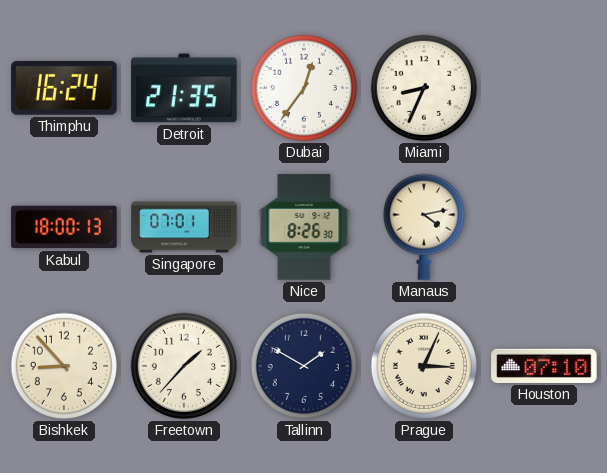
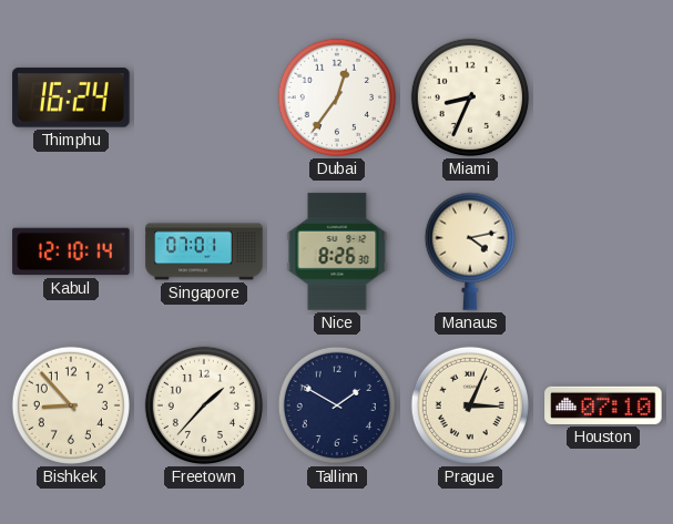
Detroit: 21:35 -> none (184, 88)
Kabul: 18:00 -> 12:10 (71, 251)
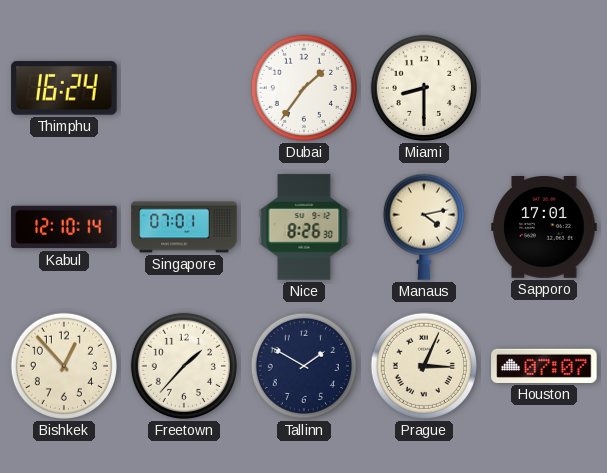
Dubai: 12:36 -> 1:36 (304, 88)
Miami: 8:34 -> 8:30 (424, 88)
Sapporo: none -> 17:01 (544, 228)
Bishkek: 8:53 -> 12:53 (64, 366)
Houston: 07:10 -> 07:07 (544, 366)
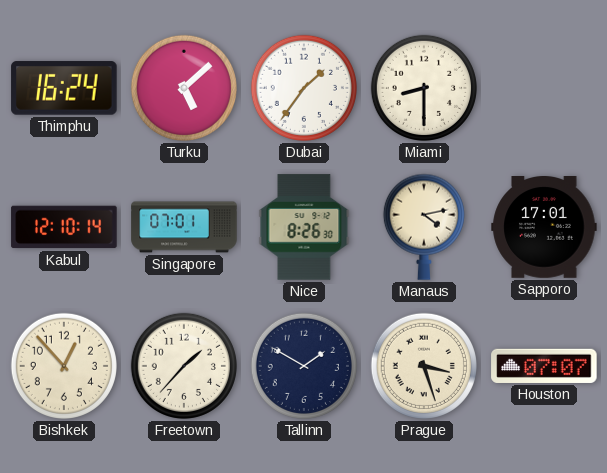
Turku: none -> 5:08 (184, 88)
Prague: 3:04 -> 3:27 (424, 366)
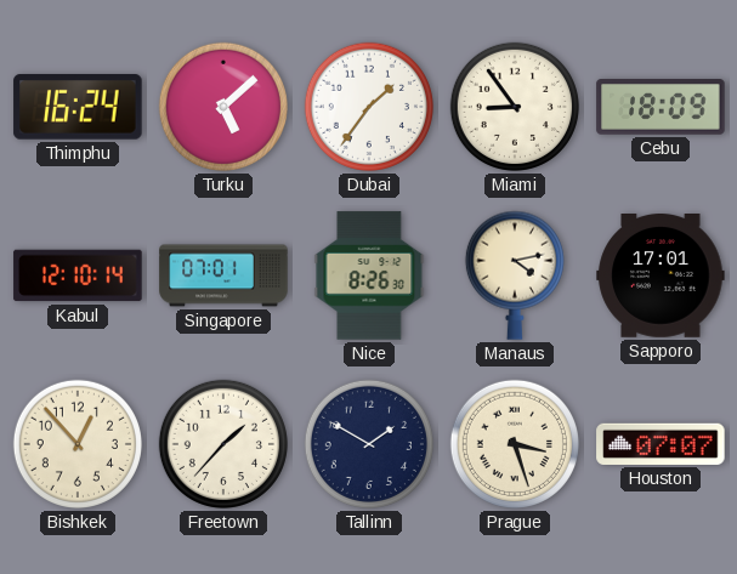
Miami: 8:30 -> 8:54 (515, 107)
Cebu: none -> 18:09 (661, 108)
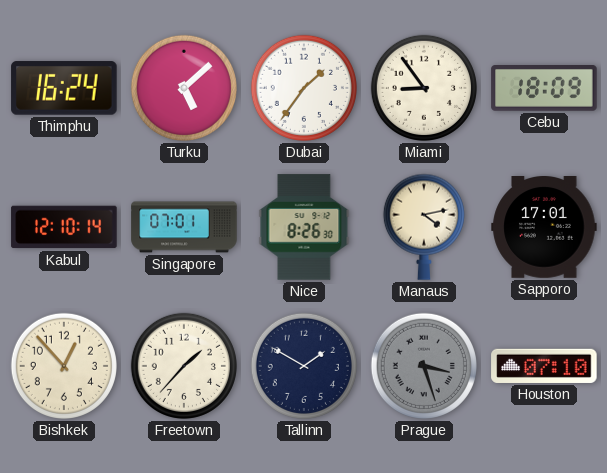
Prague dial: cream -> grey (424, 366)
Houston: 07:07 -> 07:10 (544, 366)
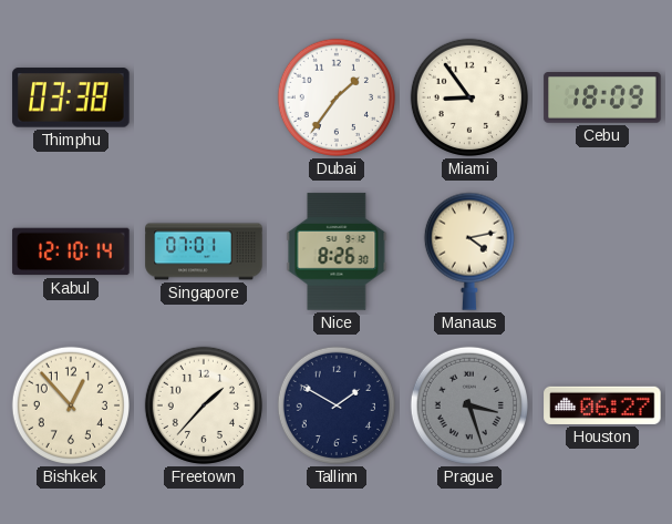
Thimphu: 16:24 -> 03:38 (71, 97)
Turku: 5:08 -> none (184, 88)
Sapporo: 17:01 -> none (544, 228)
Houston: 07:10 -> 06:27 (602, 405)
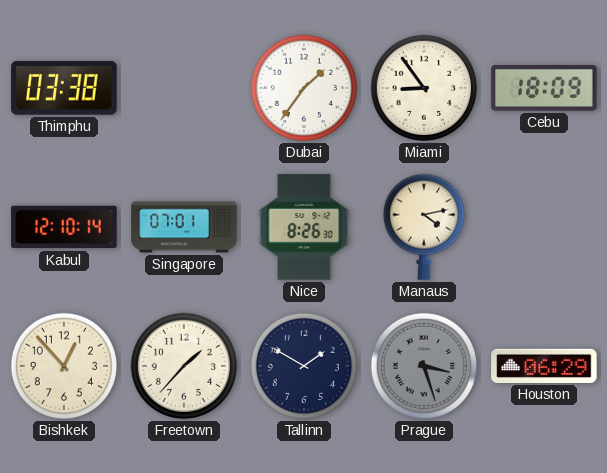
Houston: 06:27 -> 06:29 (544, 366)
